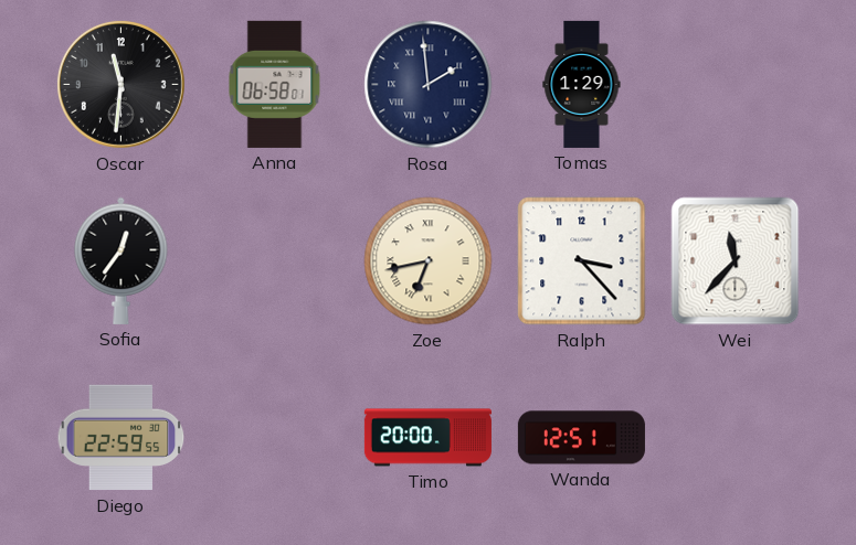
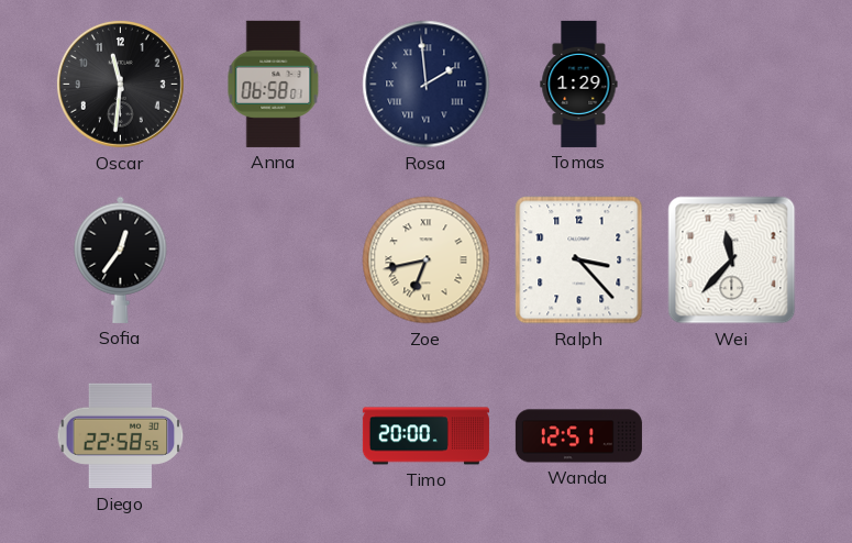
Diego: 22:59 -> 22:58 (121, 436)
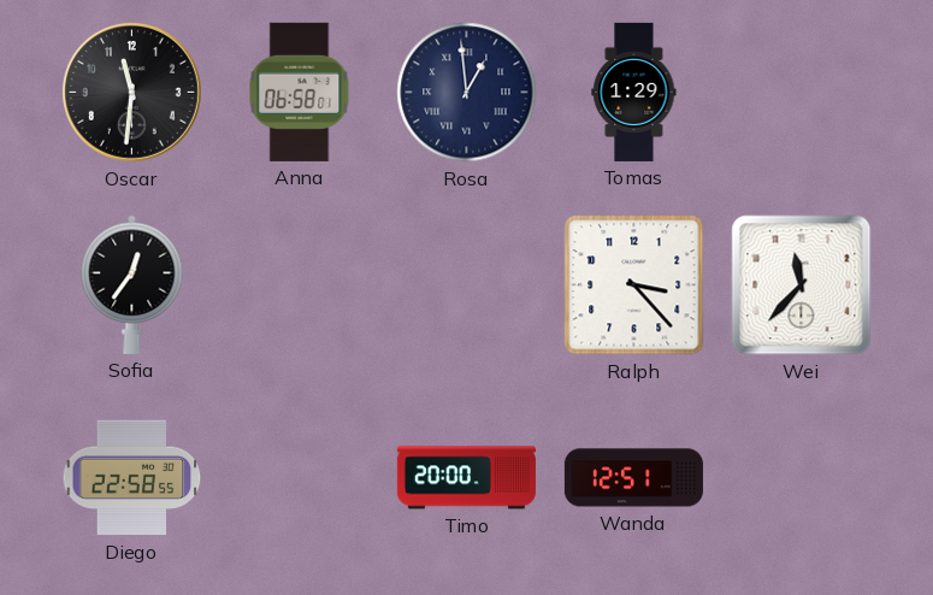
Rosa: 1:59 -> 12:59 (467, 93)
Zoe: 6:43 -> none (427, 261)
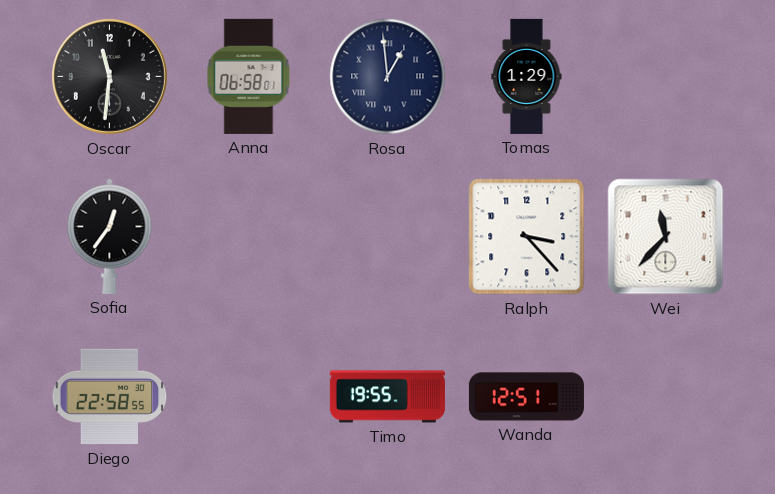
Timo: 20:00 -> 19:55 (387, 397)
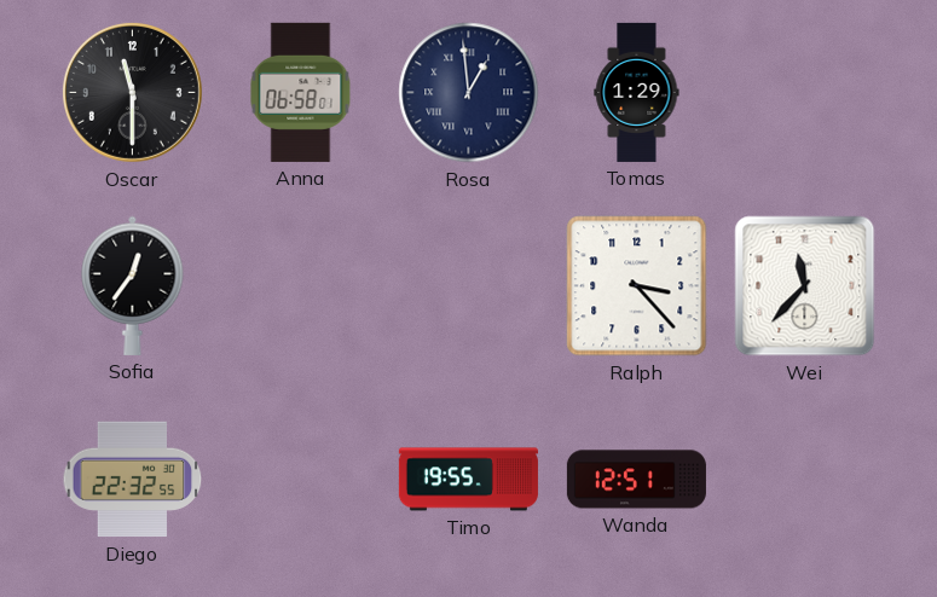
Oscar: 11:31 -> 11:30 (132, 92)
Diego: 22:58 -> 22:32 (133, 480)
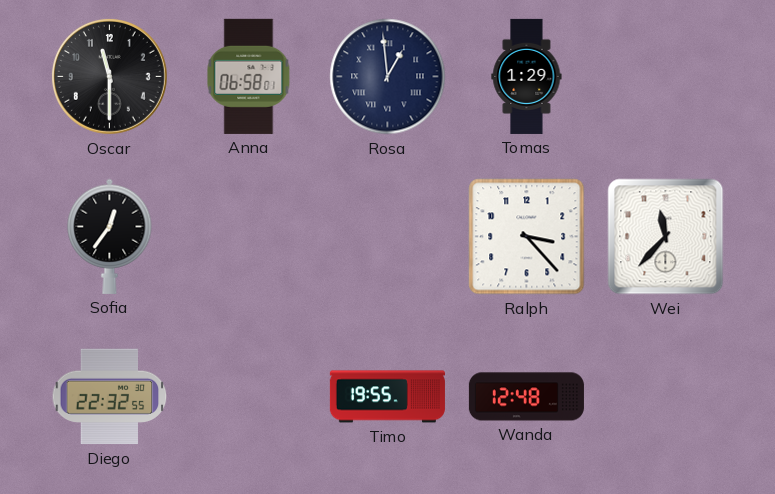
Wanda: 12:51 -> 12:48 (526, 397)
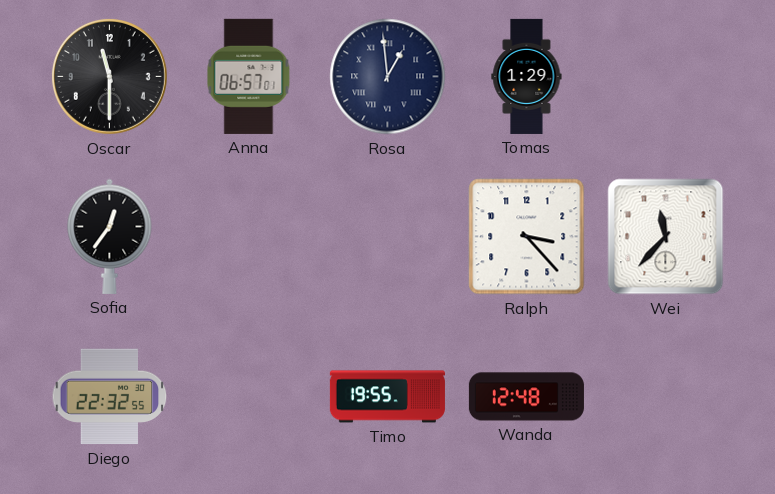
Anna: 06:58 -> 06:57 (249, 76)
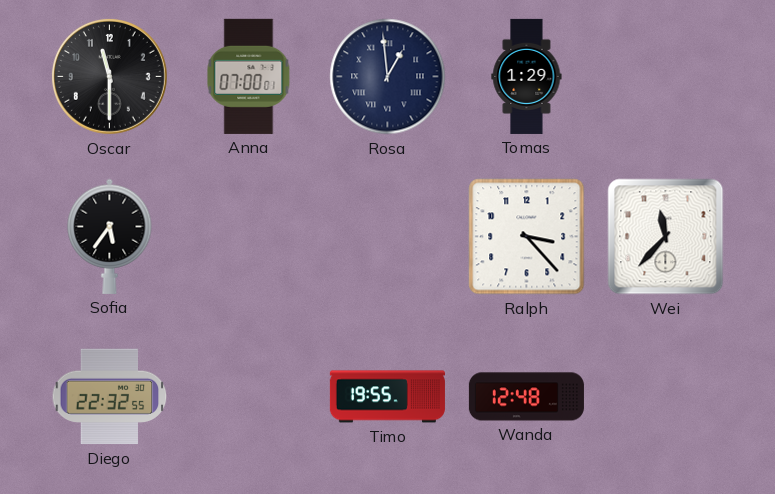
Anna: 06:57 -> 07:00 (249, 76)
Sofia: 12:36 -> 5:36 (110, 236)
